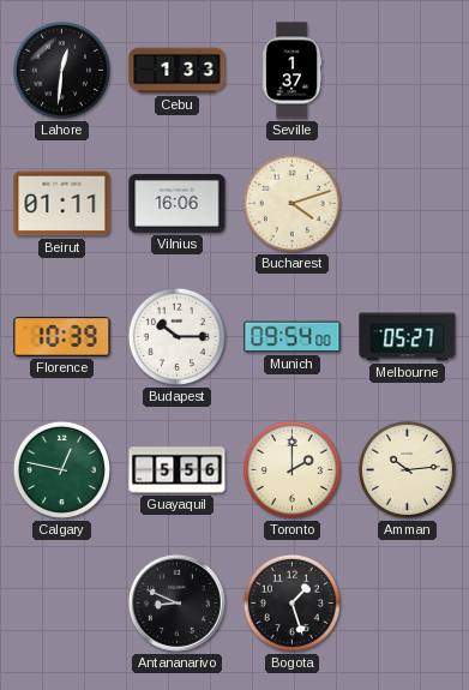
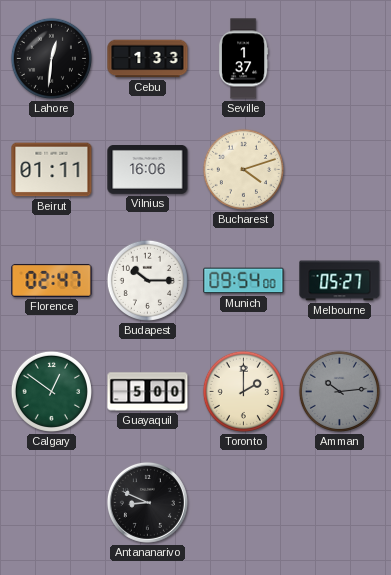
Florence: 10:39 -> 02:47 (52, 280)
Calgary: 12:47 -> 12:51 (51, 391)
Guayaquil: 5:56 -> 5:00 (148, 392)
Amman dial: cream -> grey (339, 391)
Bogota: 1:27 -> none (291, 602)
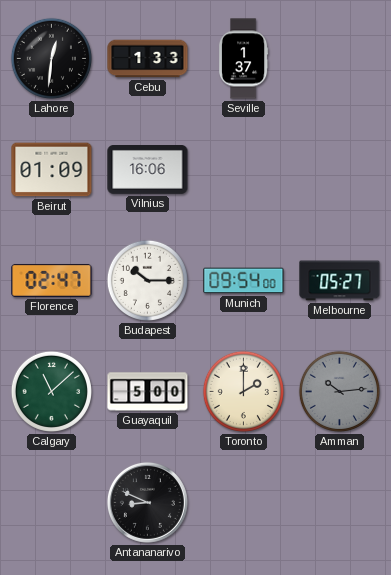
Beirut: 01:11 -> 01:09 (52, 170)
Bucharest: 4:12 -> none (243, 169)
Calgary: 12:51 -> 11:08 (51, 391)
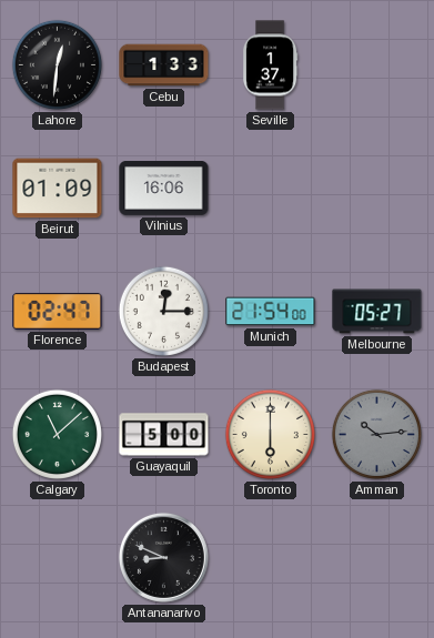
Budapest: 10:15 -> 12:15 (163, 311)
Munich: 09:54 -> 21:54 (271, 312)
Toronto: 2:00 -> 6:00 (270, 434)
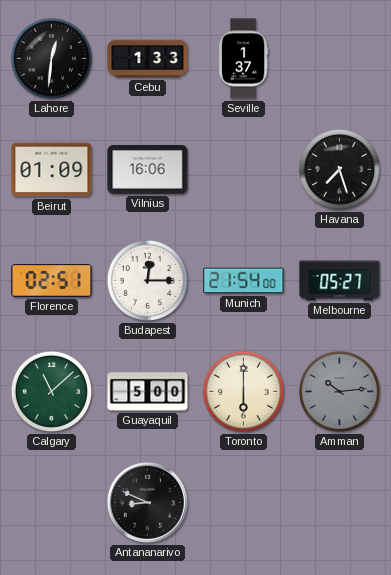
Havana: none -> 7:27 (339, 169)
Florence: 02:47 -> 02:51 (52, 280)
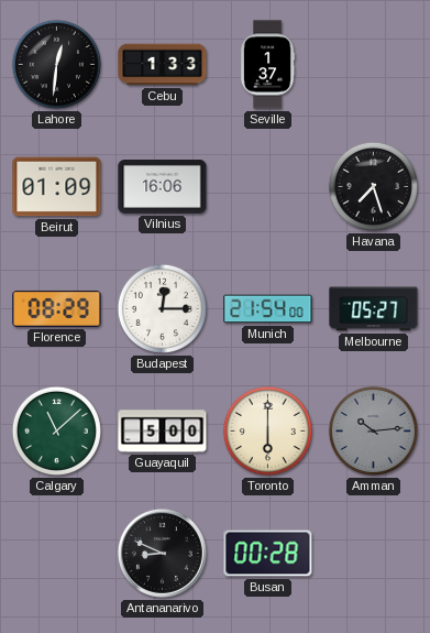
Florence: 02:51 -> 08:29 (57, 308)
Busan: none -> 00:28 (268, 554)
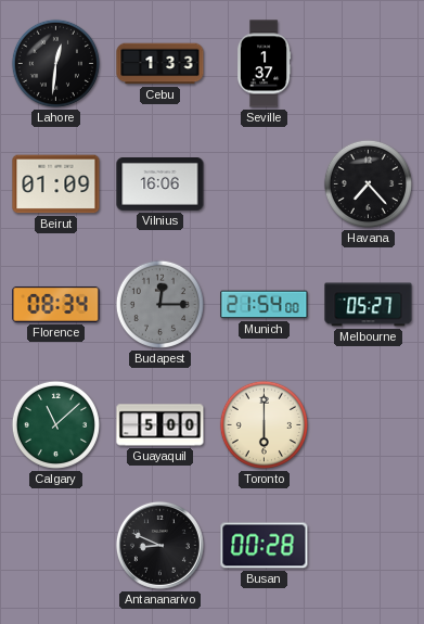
Havana: 7:27 -> 7:23 (368, 183)
Florence: 08:29 -> 08:34 (56, 304)
Budapest dial: white -> grey (159, 304)
Amman: 10:14 -> none (373, 430)
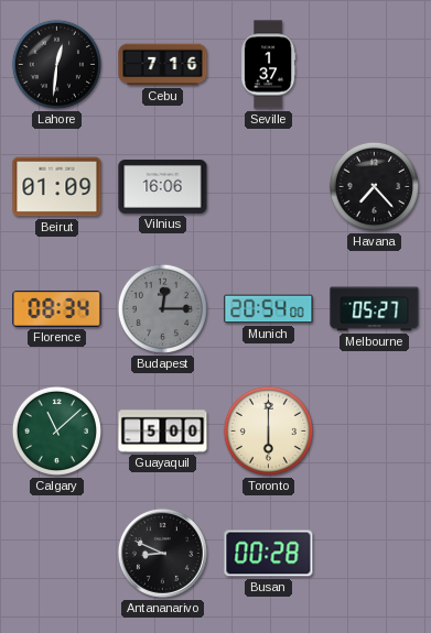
Cebu: 1:33 -> 7:16 (163, 65)
Munich: 21:54 -> 20:54 (269, 309)
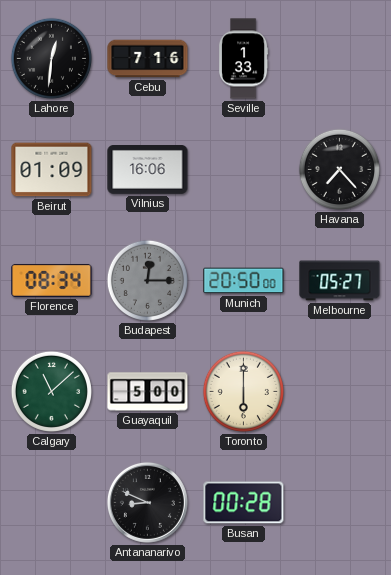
Seville: 1:37 -> 1:33 (243, 59)
Munich: 20:54 -> 20:50 (244, 281)
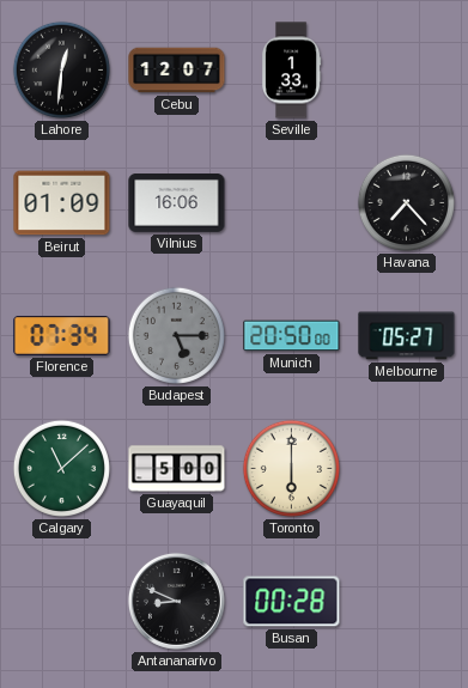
Cebu: 7:16 -> 12:07 (177, 71)
Florence: 08:34 -> 07:34 (62, 335)
Budapest: 12:15 -> 5:15 (176, 335)
